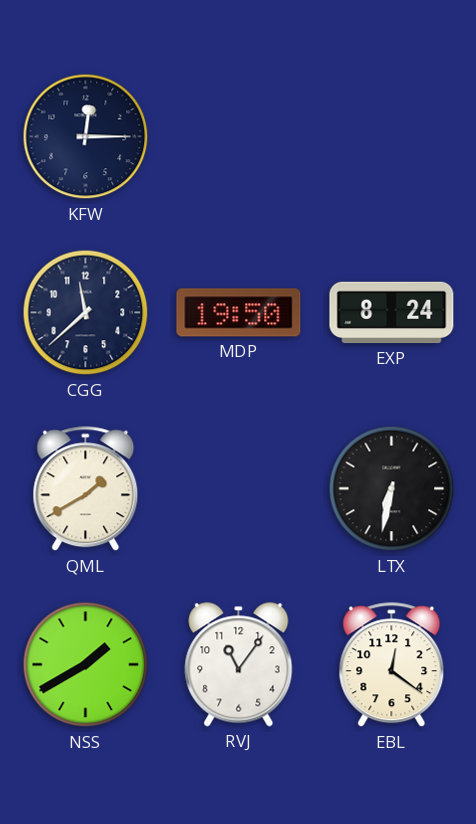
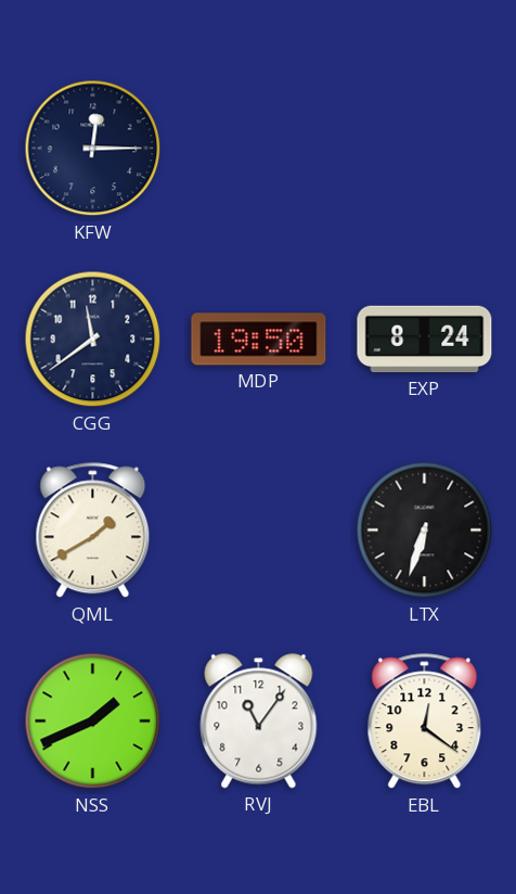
CGG: 11:38 -> 11:39 (93, 340)
LTX: 6:32 -> 6:33 (425, 531)
NSS: 1:40 -> 1:41 (93, 721)
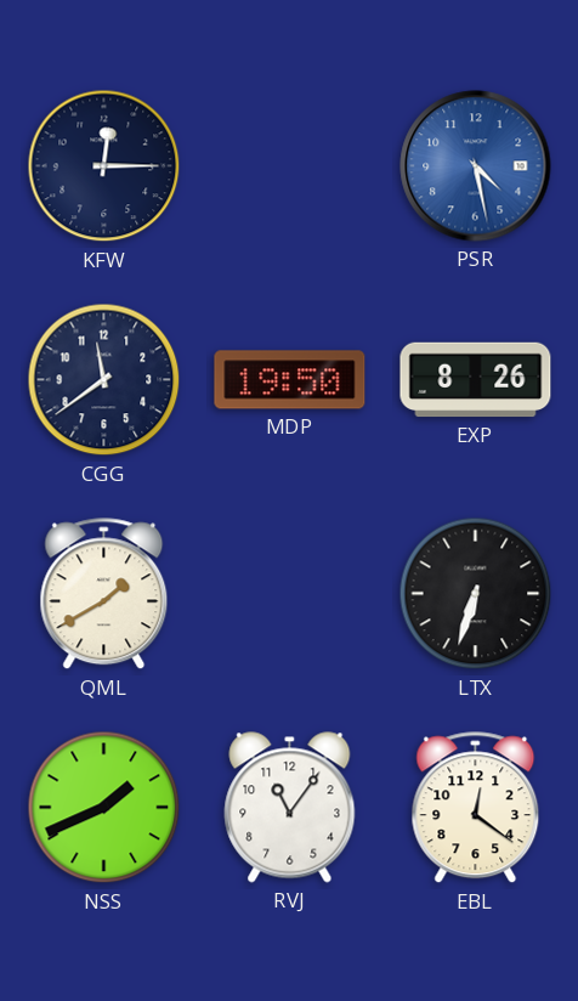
PSR: none -> 4:28 (476, 166)
EXP: 8:24 -> 8:26 (476, 380)
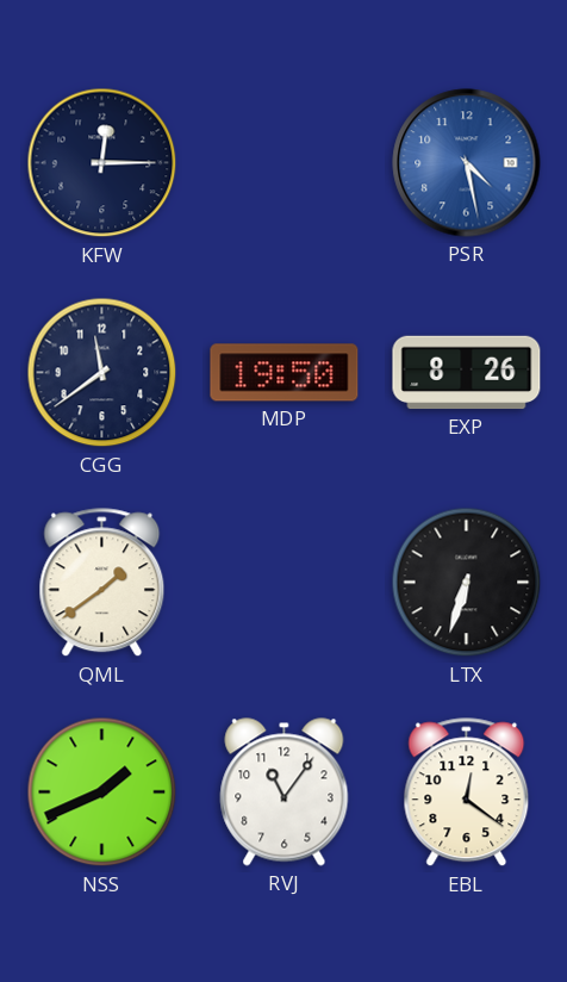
QML: 1:40 -> 1:39 (102, 583)
